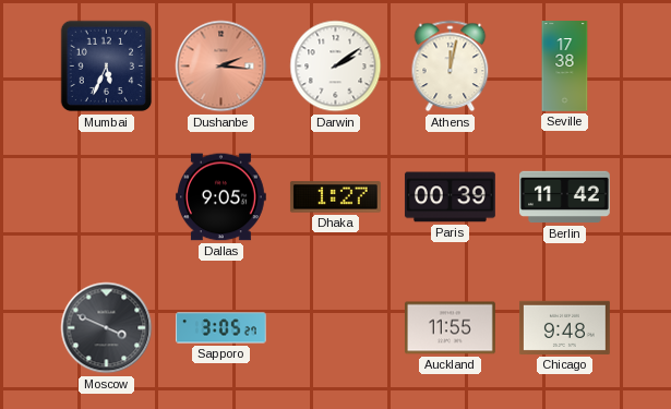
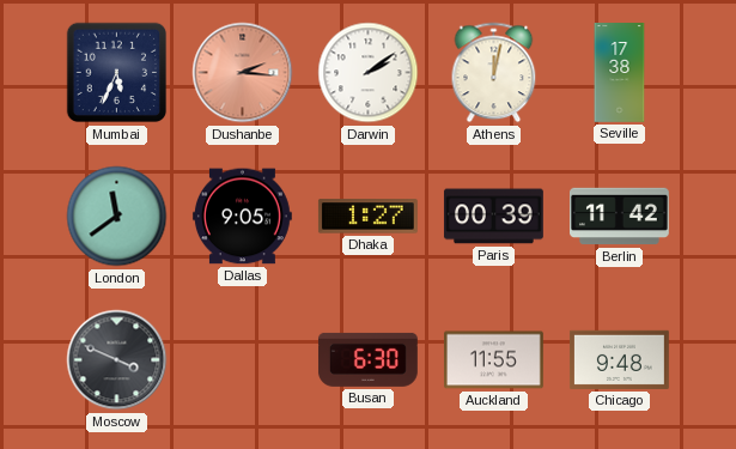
London: none -> 11:39 (117, 217)
Sapporo: 3:05 -> none (220, 328)
Busan: none -> 6:30 (367, 359)
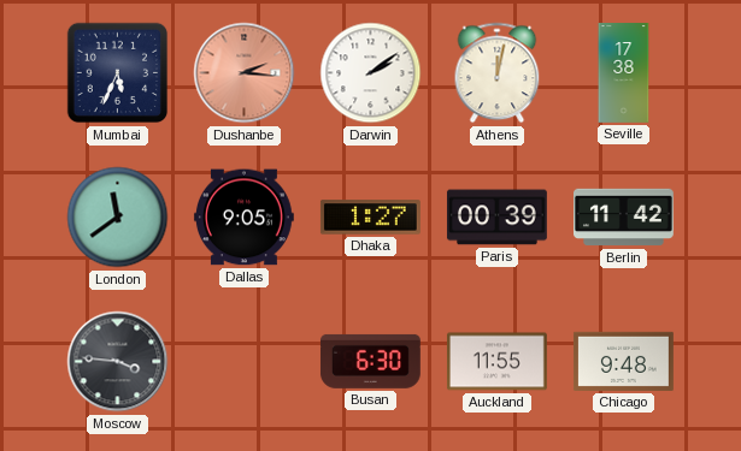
Moscow: 3:49 -> 3:46 (118, 362)
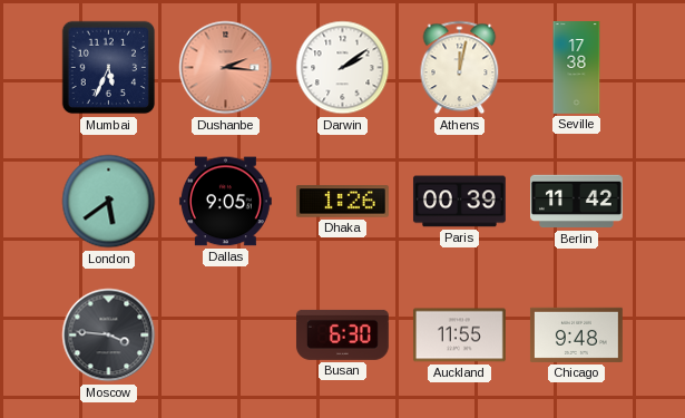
London: 11:39 -> 5:39 (109, 202)
Dhaka: 1:27 -> 1:26 (342, 202)
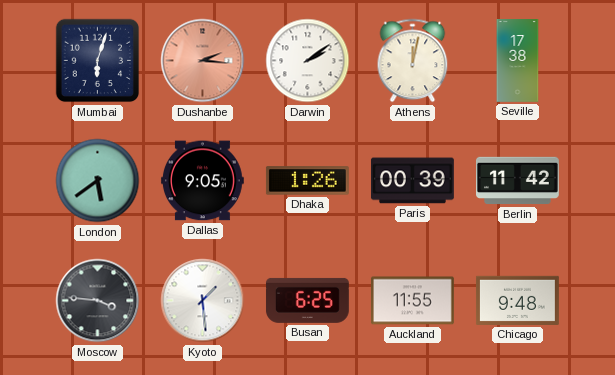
Mumbai: 5:34 -> 6:03 (98, 61)
Kyoto: none -> 1:29 (203, 301)
Busan: 6:30 -> 6:25 (307, 300)
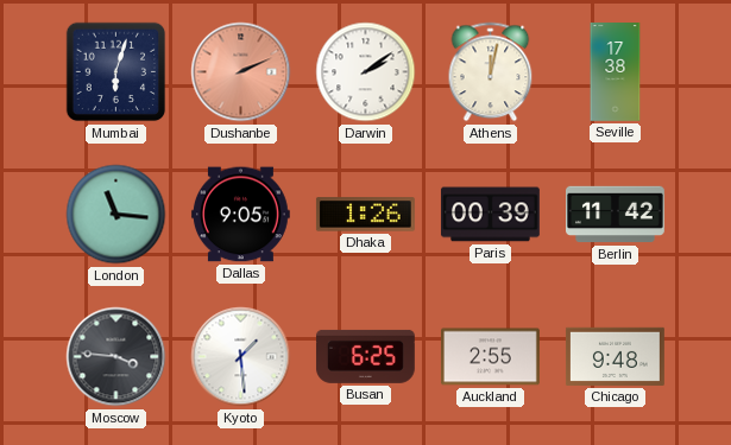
Dushanbe: 2:16 -> 2:11 (241, 72)
London: 5:39 -> 11:16 (116, 215)
Auckland: 11:55 -> 2:55 (490, 357)
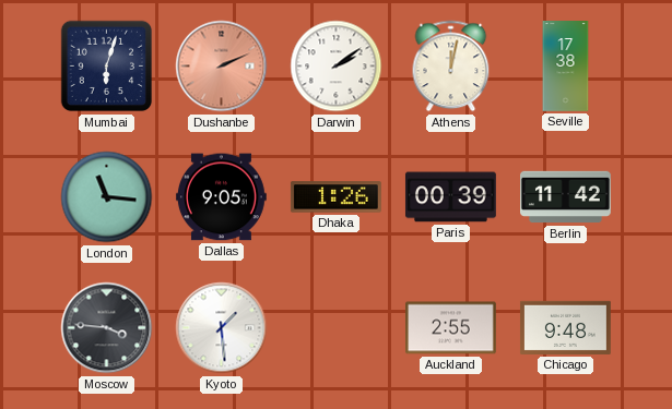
Busan: 6:25 -> none (365, 356)
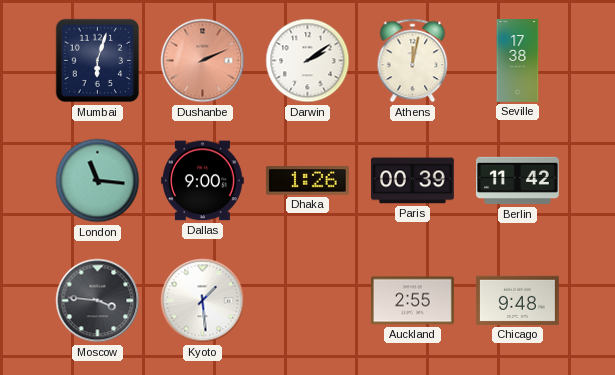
Dallas: 9:05 -> 9:00 (202, 181)
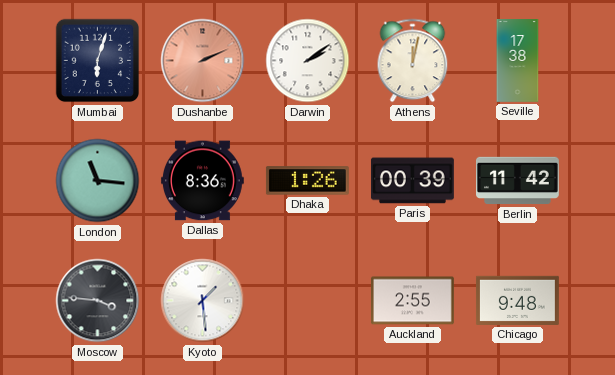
Dallas: 9:00 -> 8:36 (202, 181)
